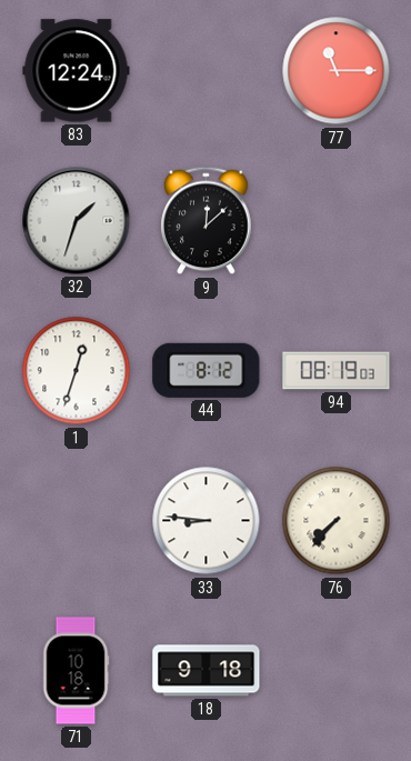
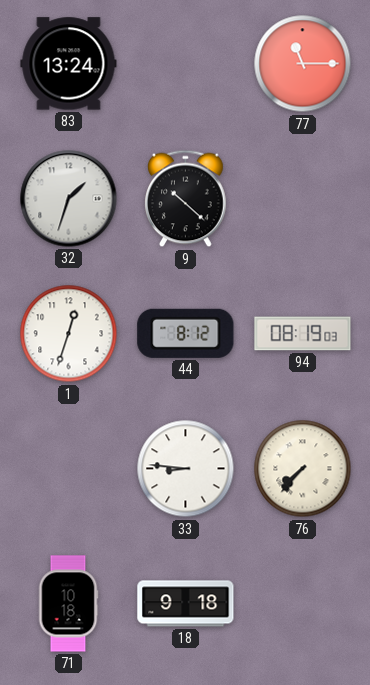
83: 12:24 -> 13:24 (69, 64)
9: 12:08 -> 10:22 (186, 199)
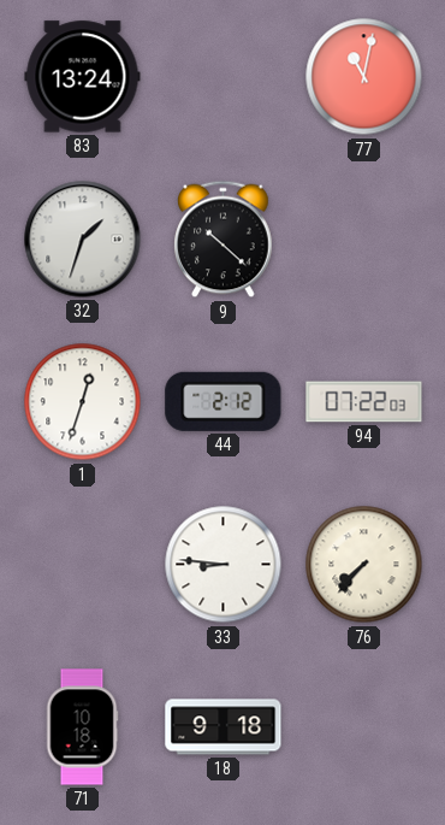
77: 11:15 -> 11:02 (364, 77)
44: 8:12 -> 2:12 (224, 401)
94: 08:19 -> 07:22 (364, 402)
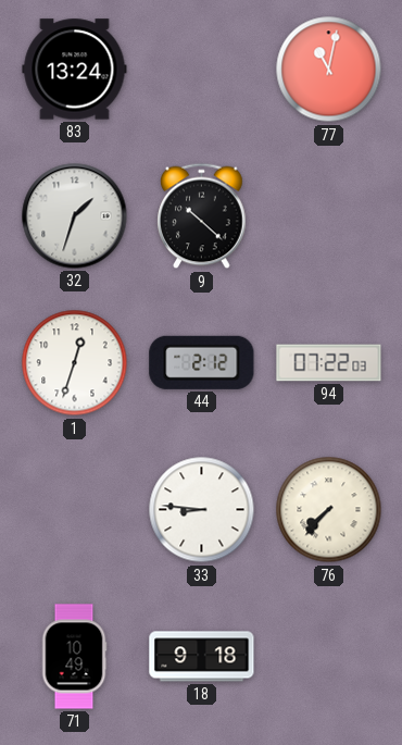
71: 10:18 -> 10:49 (74, 657)
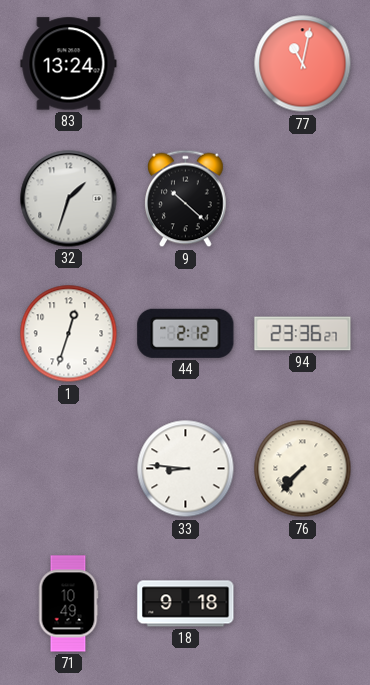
94: 07:22 -> 23:36 (303, 334)
